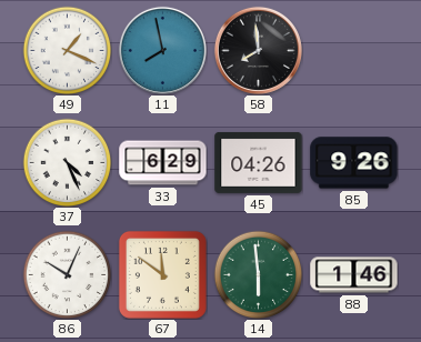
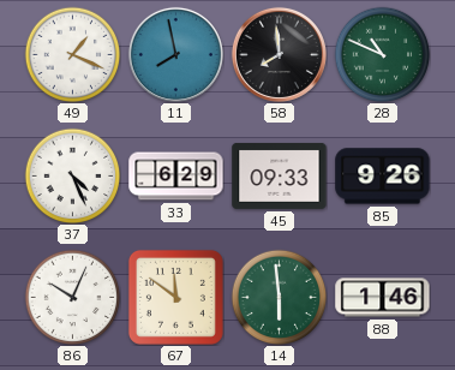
28: none -> 10:49 (382, 54)
45: 04:26 -> 09:33 (280, 175)
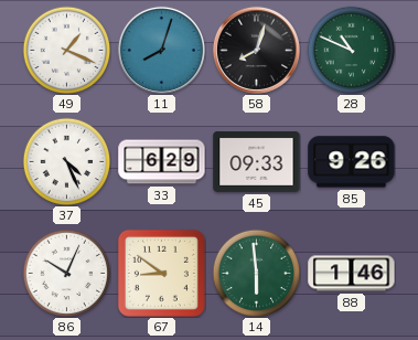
11: 7:58 -> 8:03 (161, 50)
58: 7:59 -> 8:03 (256, 50)
67: 11:51 -> 8:51 (161, 273)
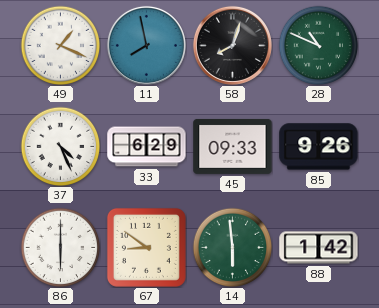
11: 8:03 -> 7:58 (146, 45)
86: 10:04 -> 6:00 (60, 247)
88: 1:46 -> 1:42 (319, 248)
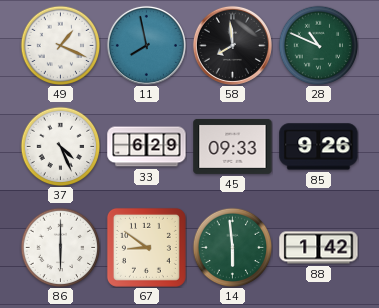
58: 8:03 -> 7:59 (232, 45)
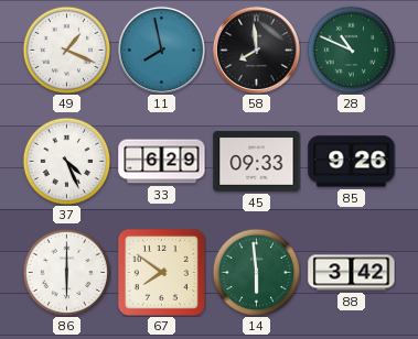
67: 8:51 -> 7:51 (161, 272)
88: 1:42 -> 3:42 (352, 273)
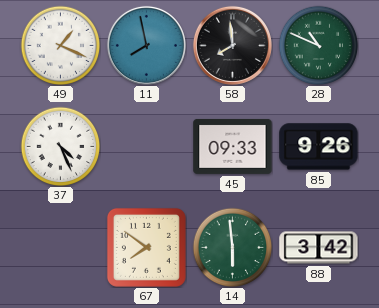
33: 6:29 -> none (162, 162)
86: 6:00 -> none (66, 272)
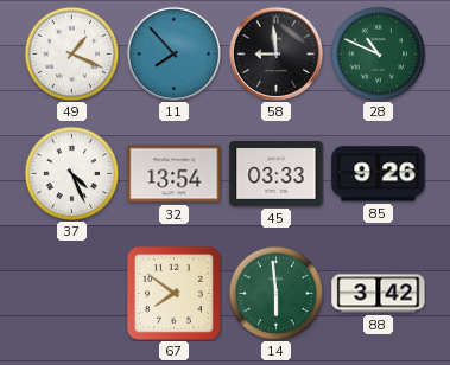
11: 7:58 -> 7:53 (173, 53)
58: 7:59 -> 8:59 (275, 53)
32: none -> 13:54 (175, 174)
45: 09:33 -> 03:33 (277, 173)
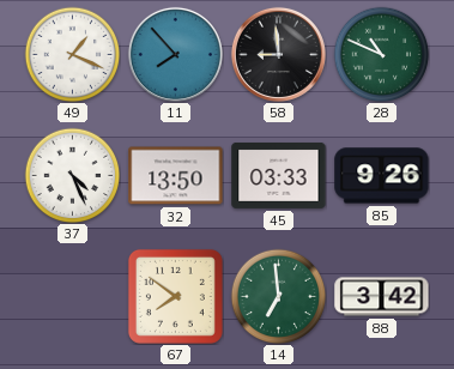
32: 13:54 -> 13:50 (176, 176)
14: 5:59 -> 6:59 (278, 296)
